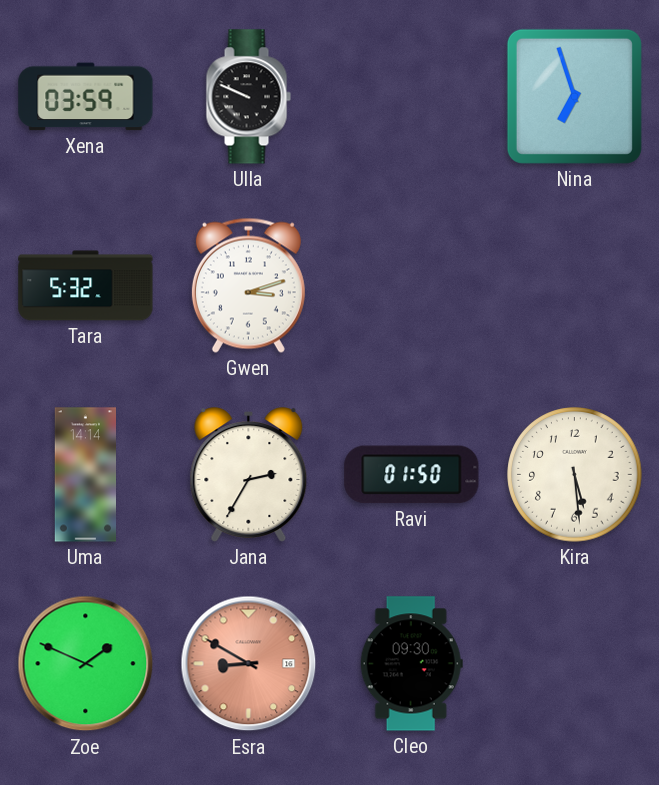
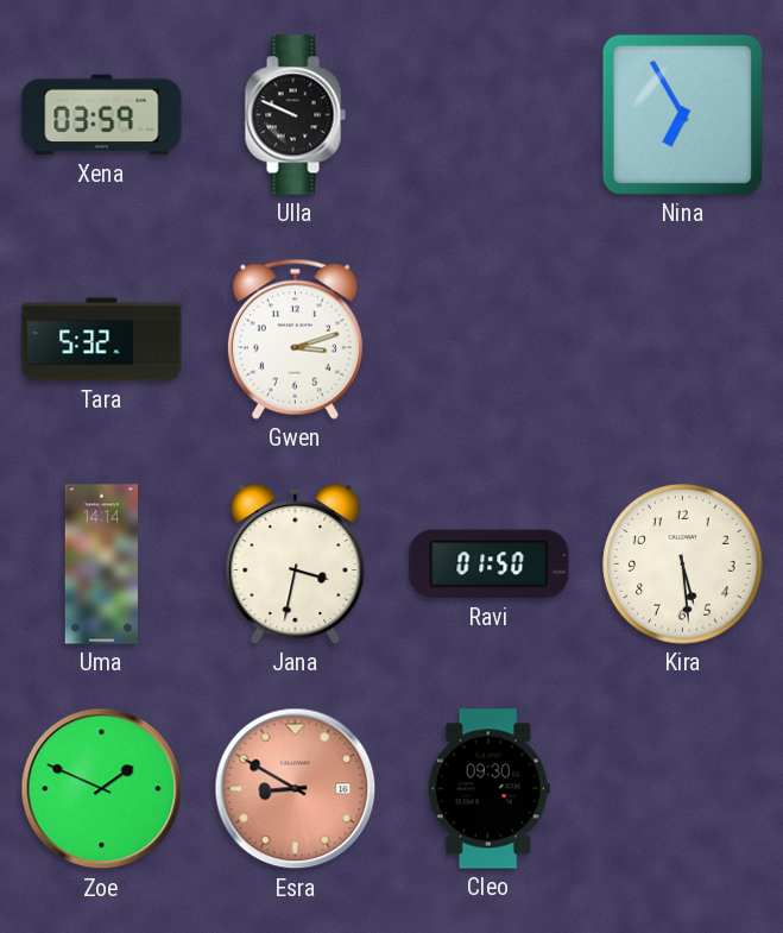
Nina: 6:57 -> 6:55 (682, 114)
Jana: 2:35 -> 3:32 (296, 565)
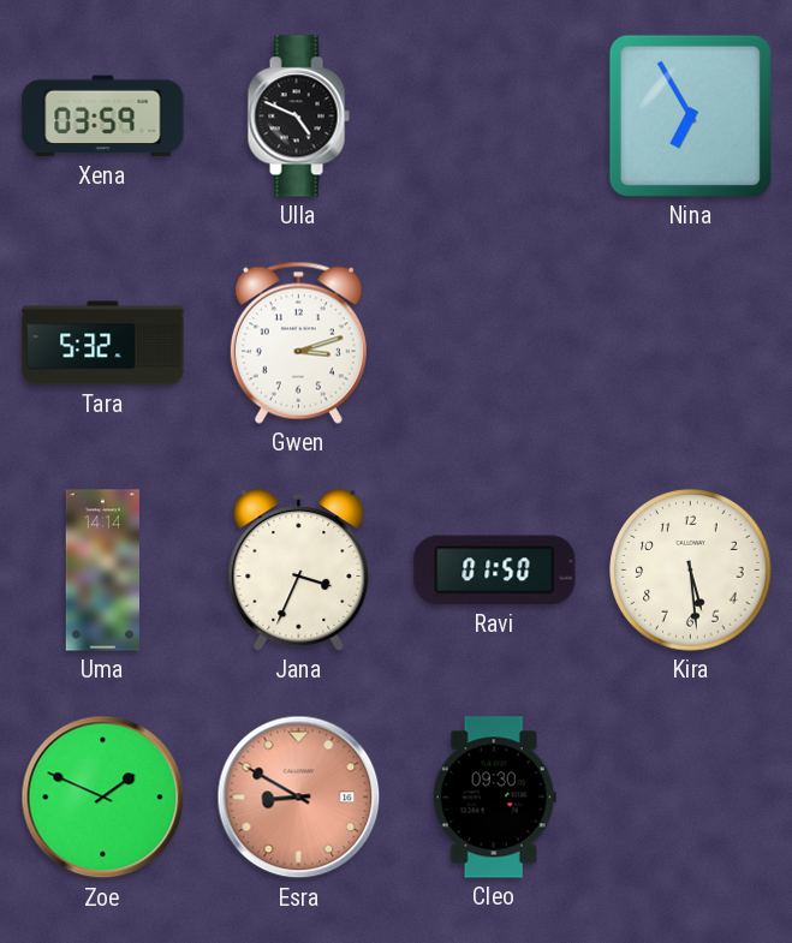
Ulla: 9:49 -> 4:49 (298, 117)
Jana: 3:32 -> 3:34 (299, 571)
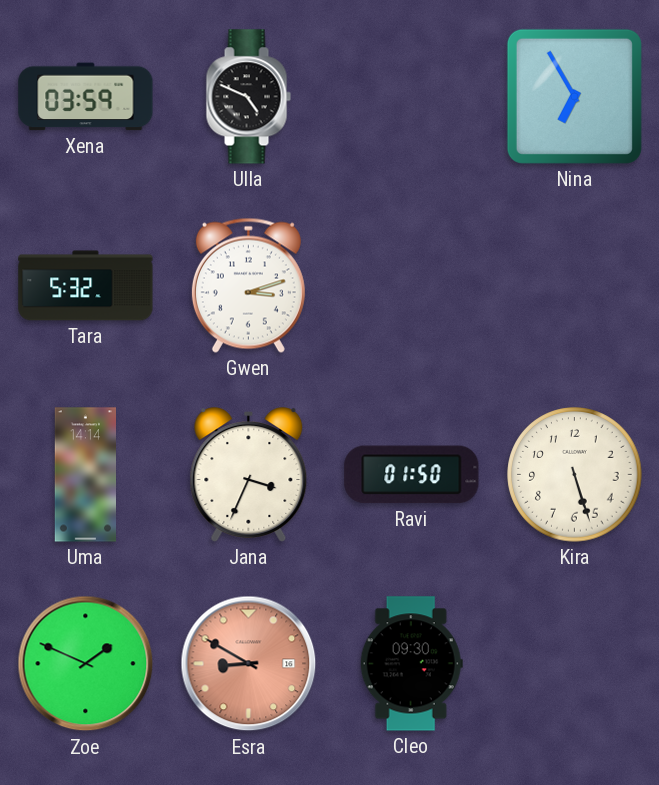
Kira: 5:29 -> 5:27 (575, 475)
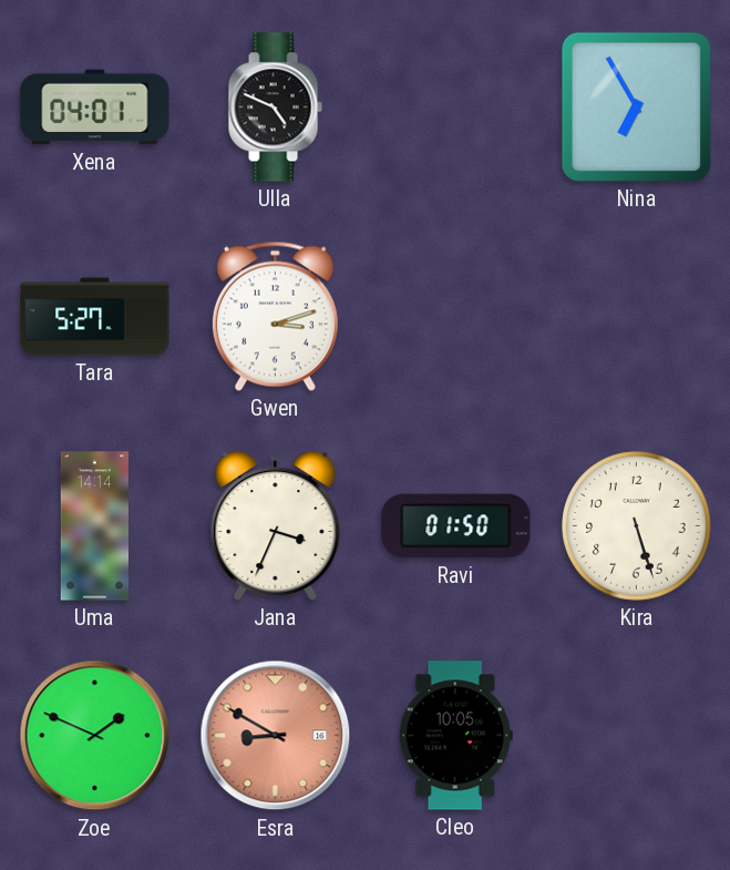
Xena: 03:59 -> 04:01 (95, 108)
Tara: 5:32 -> 5:27 (95, 317)
Cleo: 09:30 -> 10:05 (455, 736)
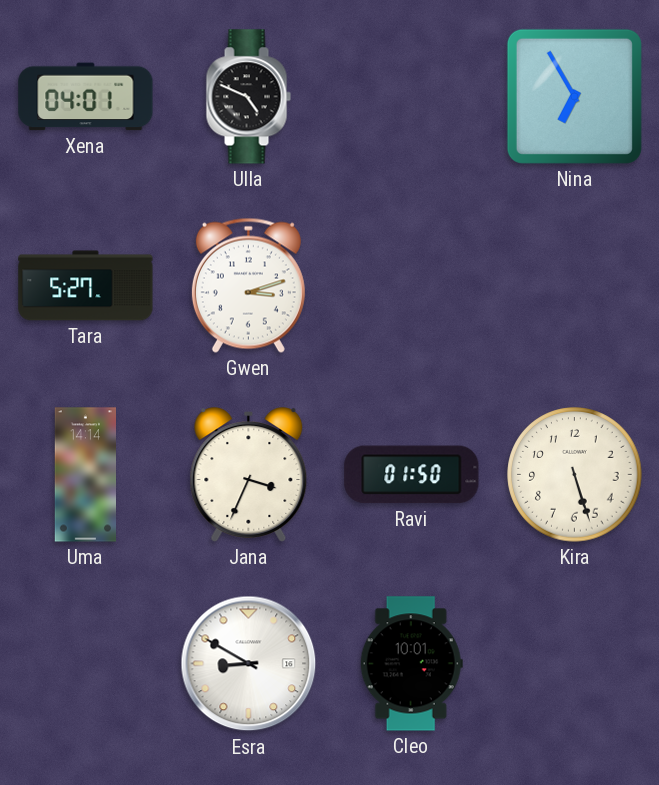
Zoe: 1:49 -> none (95, 736)
Esra dial: salmon -> white (249, 664)
Cleo: 10:05 -> 10:01 (411, 664)
